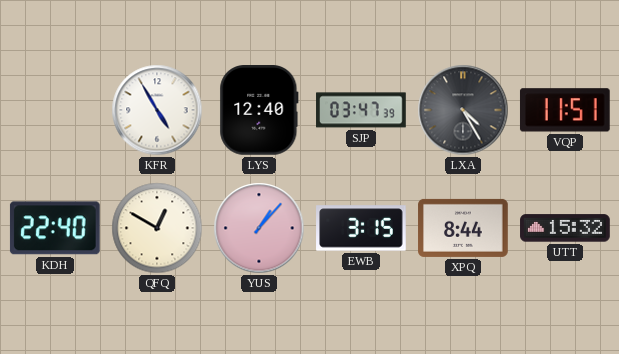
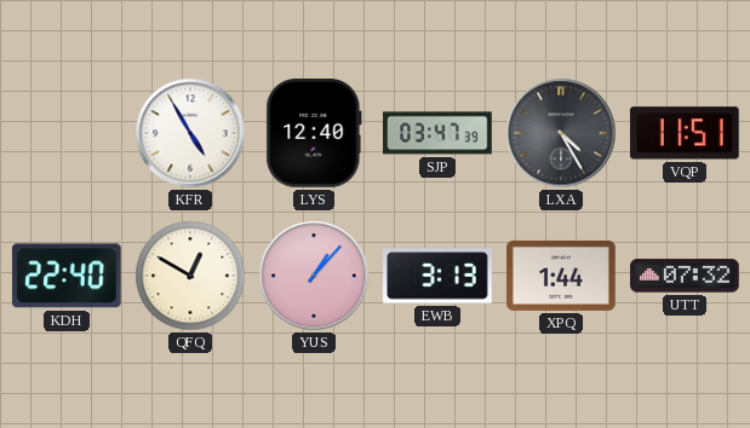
EWB: 3:15 -> 3:13 (437, 276)
XPQ: 8:44 -> 1:44 (561, 276)
UTT: 15:32 -> 07:32 (685, 276)
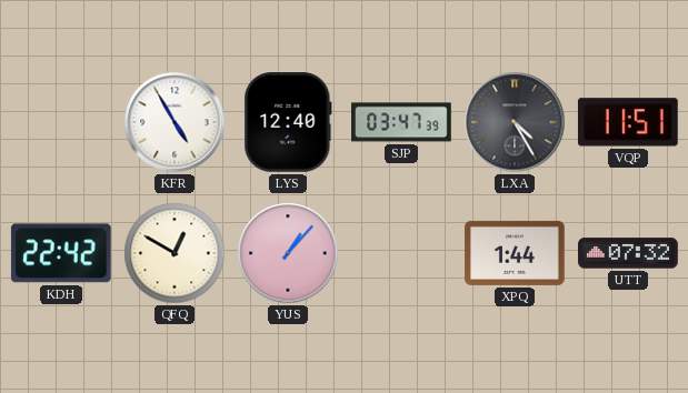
KDH: 22:40 -> 22:42 (61, 253)
EWB: 3:13 -> none (437, 276)
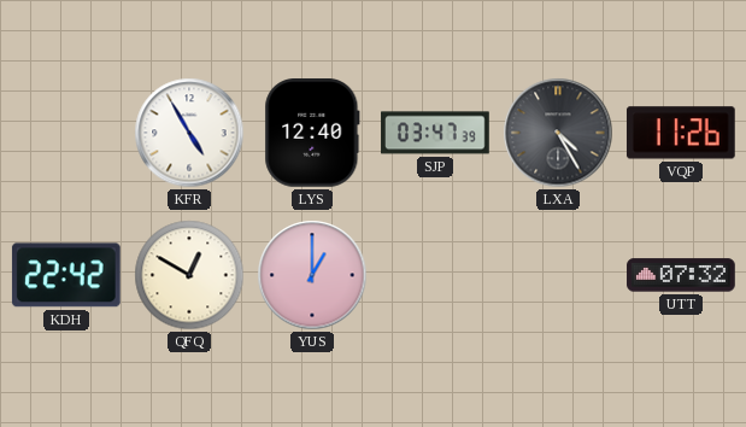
VQP: 11:51 -> 11:26 (681, 133)
YUS: 1:07 -> 1:00 (312, 275)
XPQ: 1:44 -> none (515, 253)
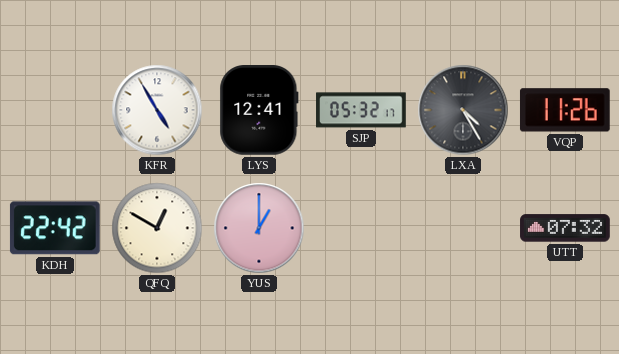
LYS: 12:40 -> 12:41 (259, 111)
SJP: 03:47 -> 05:32 (361, 110)
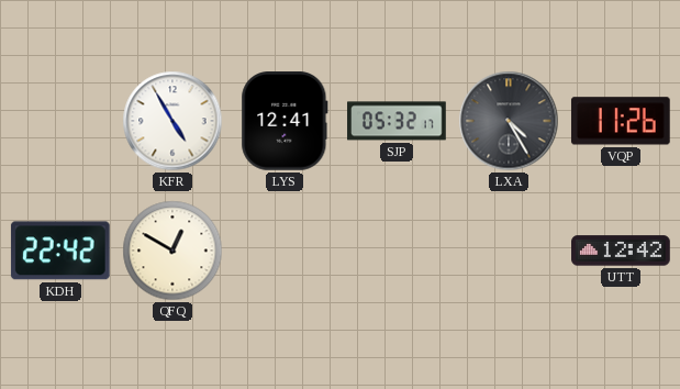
YUS: 1:00 -> none (259, 228)
UTT: 07:32 -> 12:42 (621, 251)
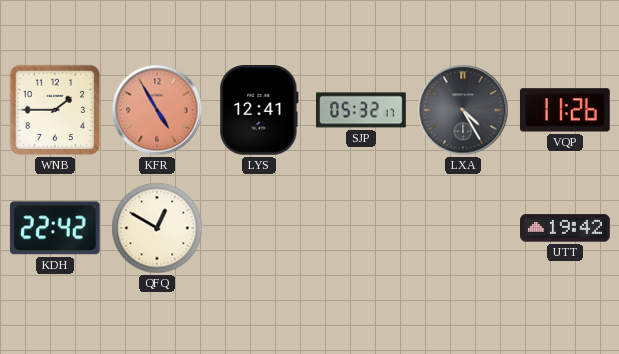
WNB: none -> 1:45 (55, 110)
KFR dial: white -> salmon (157, 110)
UTT: 12:42 -> 19:42 (565, 228)
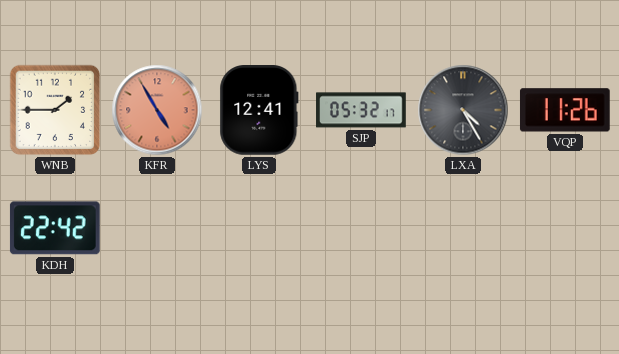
QFQ: 12:50 -> none (157, 228)
UTT: 19:42 -> none (565, 228)
